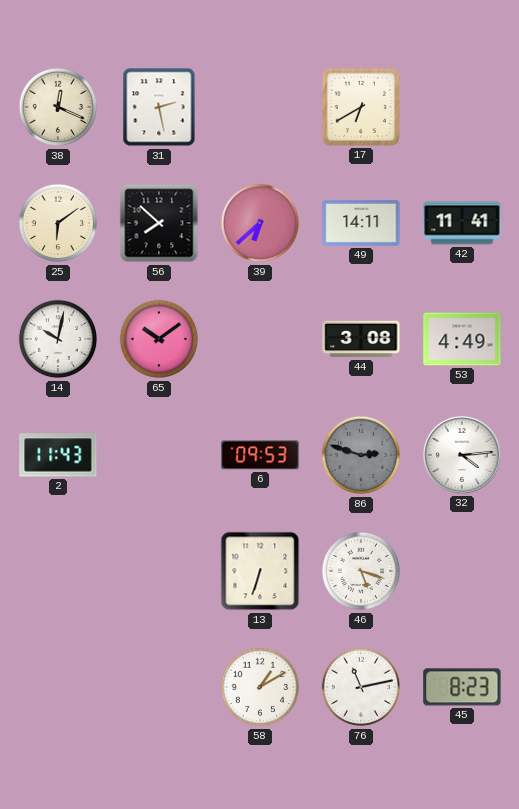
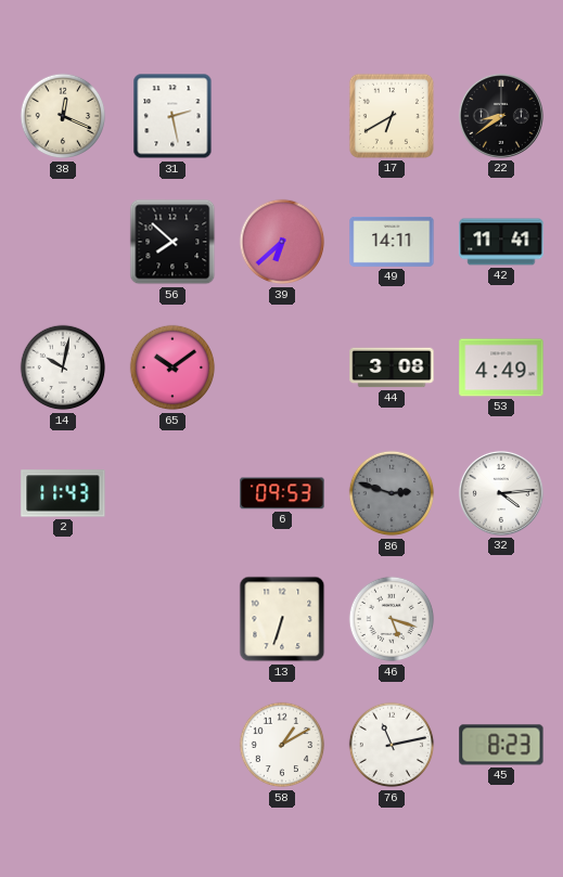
22: none -> 8:39 (501, 116)
25: 6:09 -> none (58, 223)
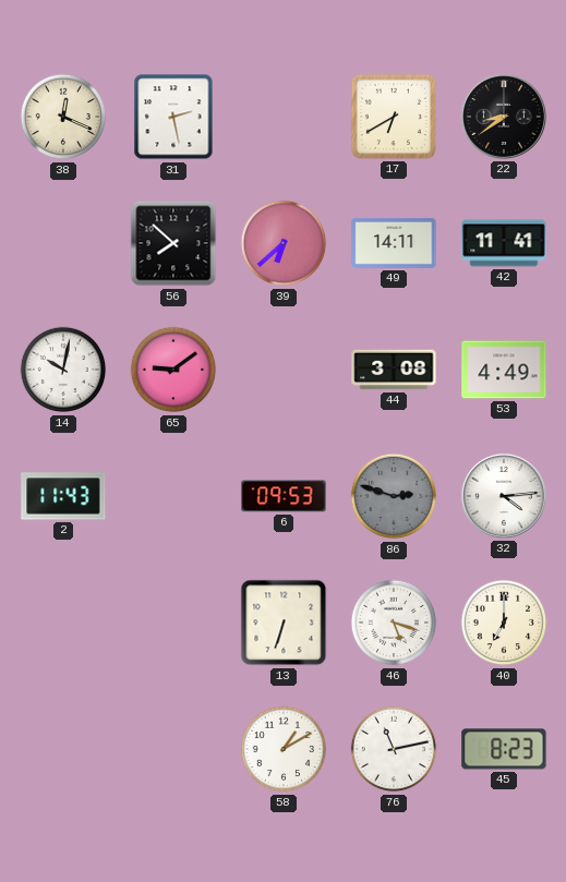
65: 10:09 -> 9:09 (173, 370)
40: none -> 7:00 (504, 623)
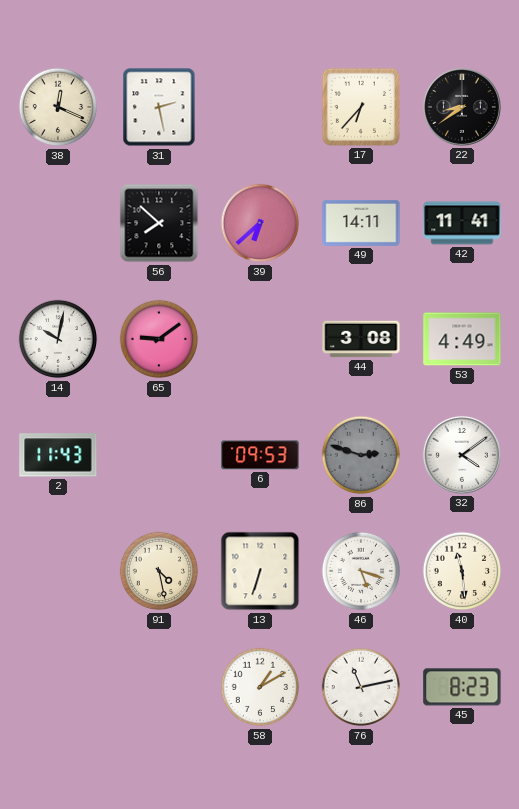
17: 6:40 -> 6:37 (361, 107)
32: 4:14 -> 4:09 (462, 455)
91: none -> 4:28 (159, 571)
40: 7:00 -> 11:29 (462, 571)
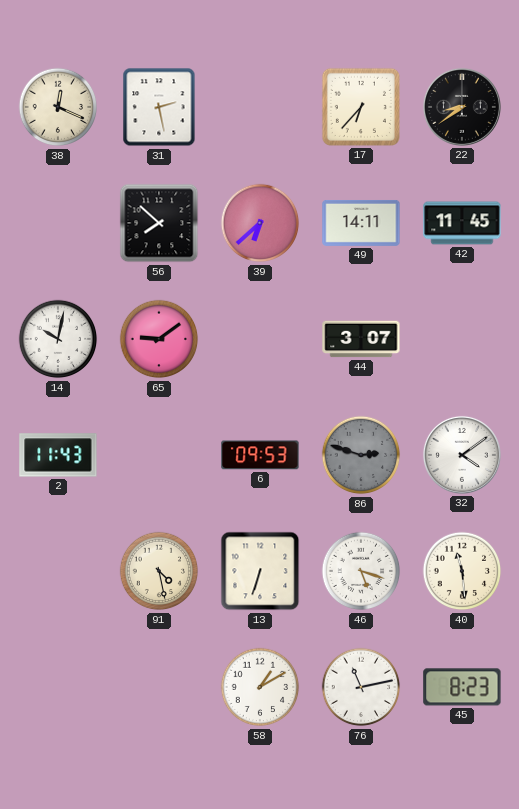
42: 11:41 -> 11:45 (462, 223)
44: 3:08 -> 3:07 (361, 339)
53: 4:49 -> none (462, 339)
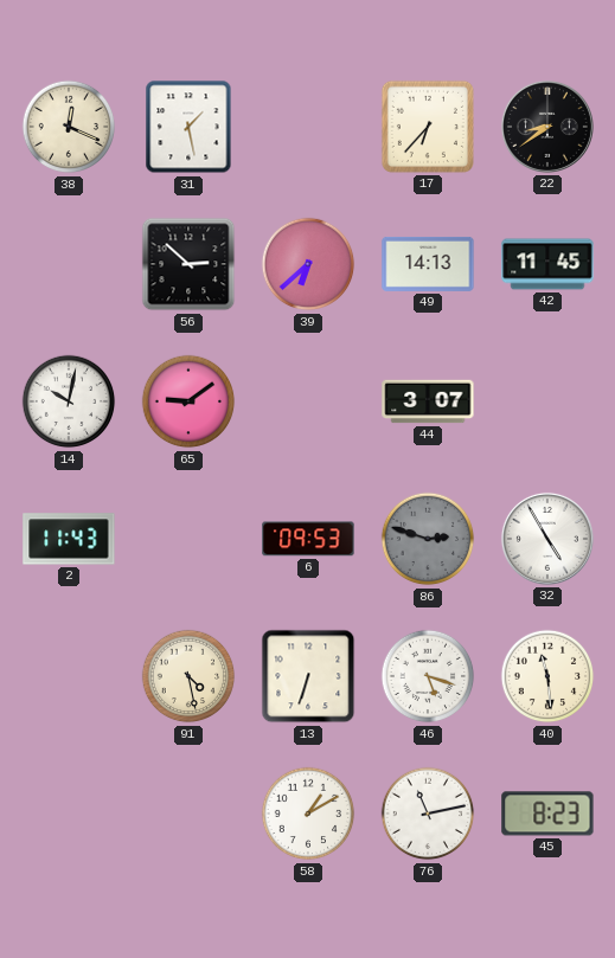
31: 2:28 -> 1:28 (188, 127)
56: 7:52 -> 2:52 (188, 264)
49: 14:11 -> 14:13 (428, 264)
32: 4:09 -> 4:55 (547, 539)
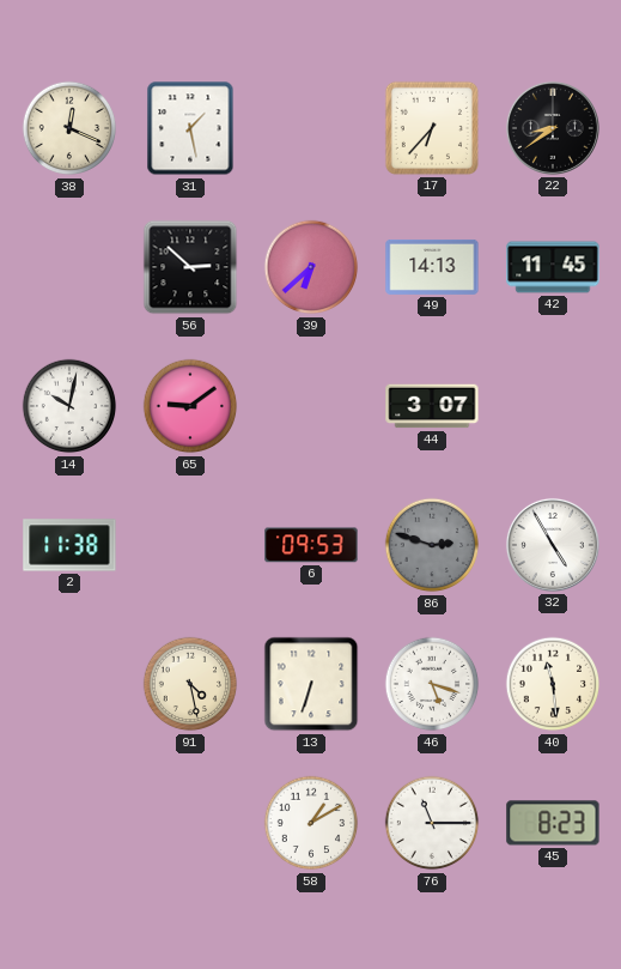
2: 11:43 -> 11:38 (69, 545)
76: 11:13 -> 11:15 (432, 823)
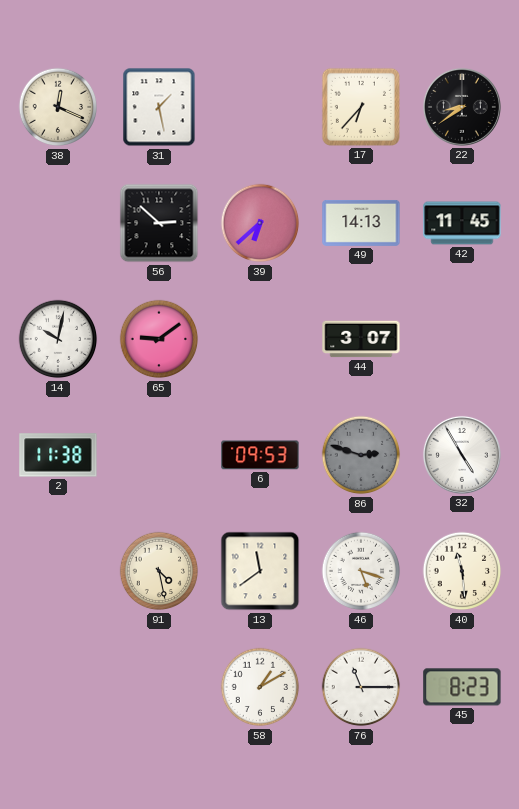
13: 6:33 -> 11:39 (260, 571)
